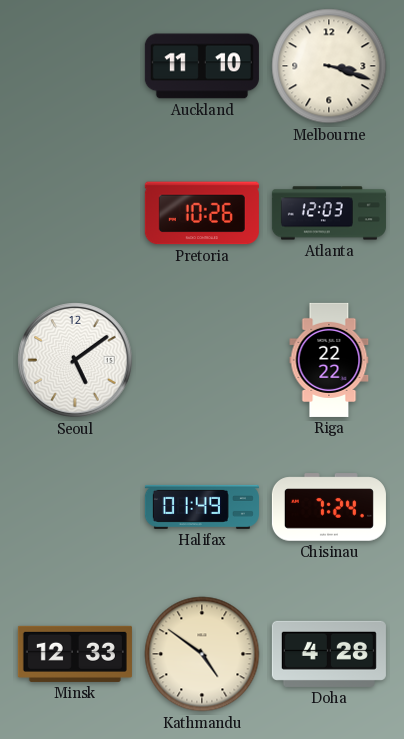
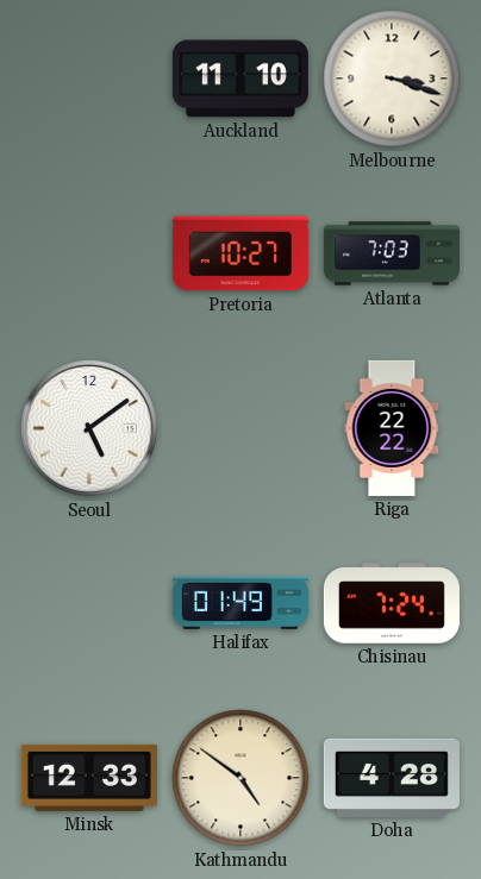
Pretoria: 10:26 -> 10:27 (240, 253)
Atlanta: 12:03 -> 7:03 (392, 253)
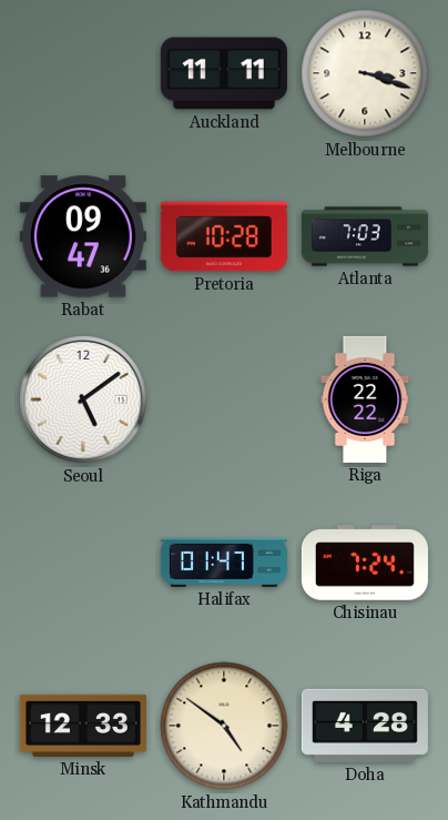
Auckland: 11:10 -> 11:11 (224, 73)
Rabat: none -> 09:47 (83, 236)
Pretoria: 10:27 -> 10:28 (224, 236)
Halifax: 01:49 -> 01:47 (224, 563)
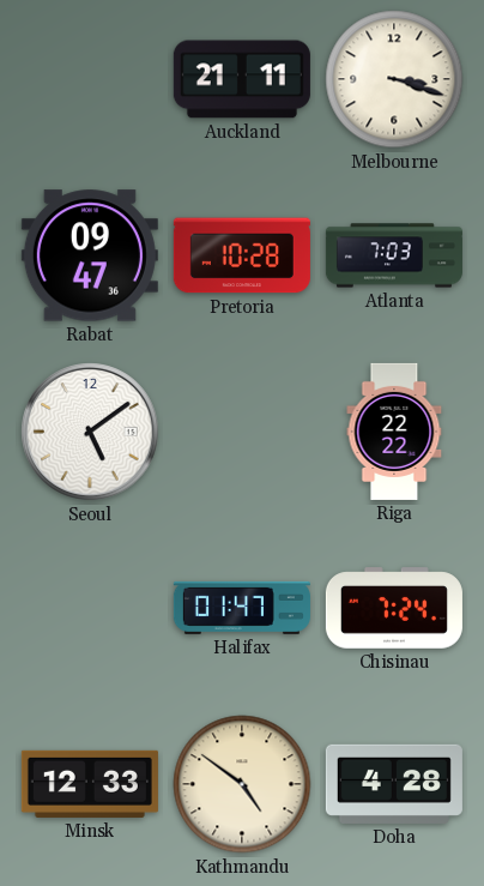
Auckland: 11:11 -> 21:11 (242, 79)
